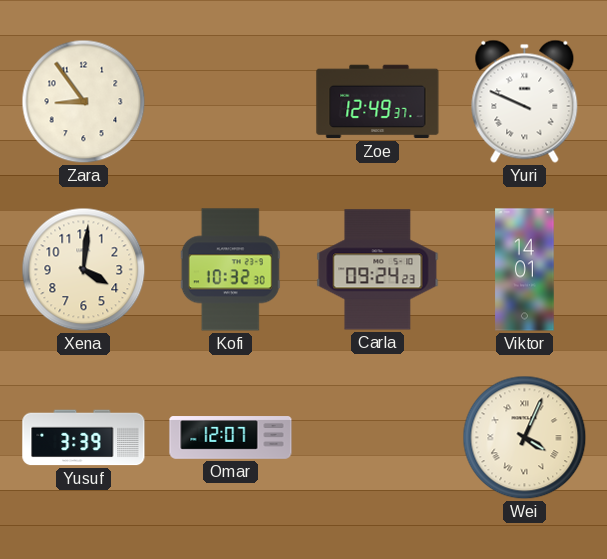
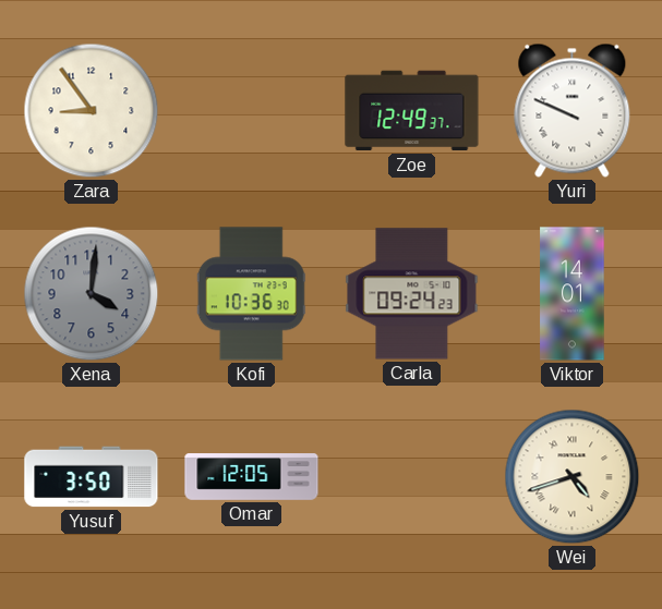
Xena dial: cream -> grey (92, 294)
Kofi: 10:32 -> 10:36 (251, 294)
Yusuf: 3:39 -> 3:50 (92, 477)
Omar: 12:07 -> 12:05 (252, 477)
Wei: 4:04 -> 4:42 (573, 477)
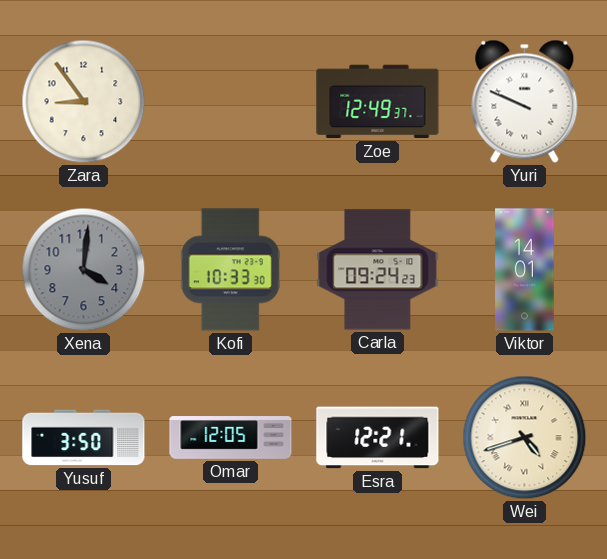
Kofi: 10:36 -> 10:33 (230, 270)
Esra: none -> 12:21 (378, 438)
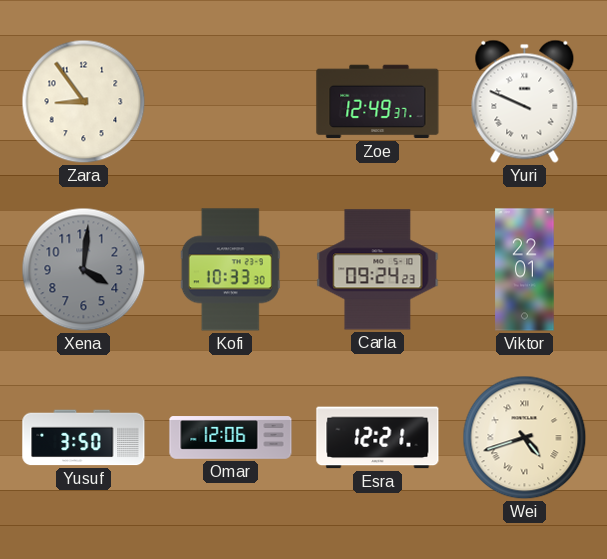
Viktor: 14:01 -> 22:01 (525, 270)
Omar: 12:05 -> 12:06 (231, 438)
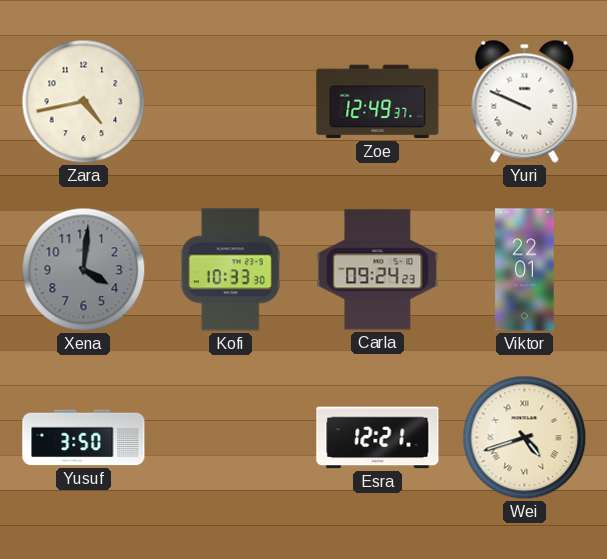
Zara: 8:54 -> 4:43 (84, 102)
Omar: 12:06 -> none (231, 438)
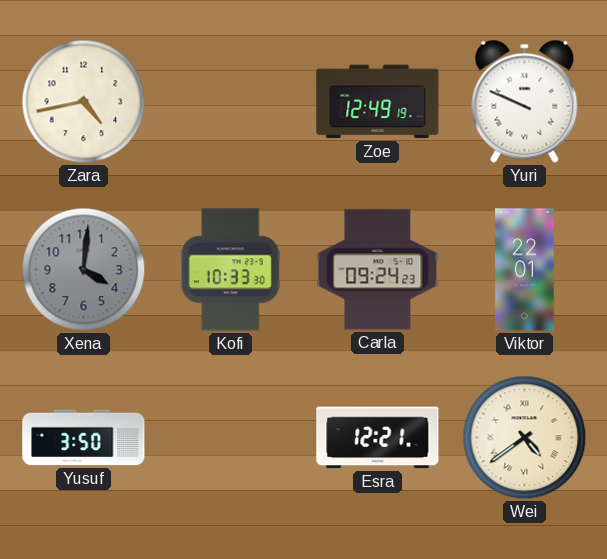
Zoe: 12:49:37 -> 12:49:19 (378, 102)
Wei: 4:42 -> 4:39 (525, 438)
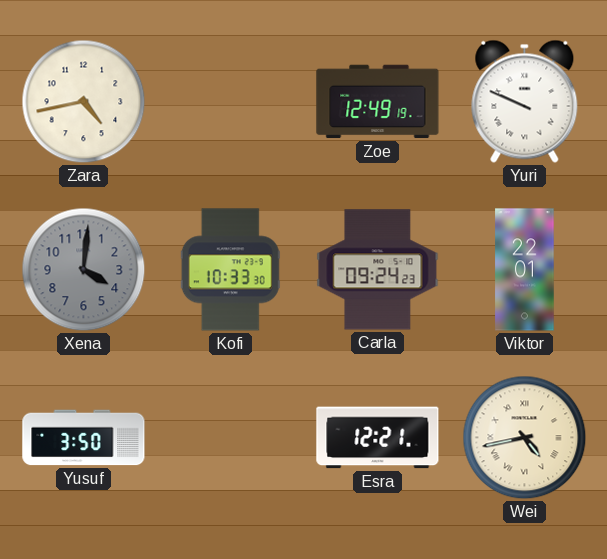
Wei: 4:39 -> 4:43 (525, 438)
